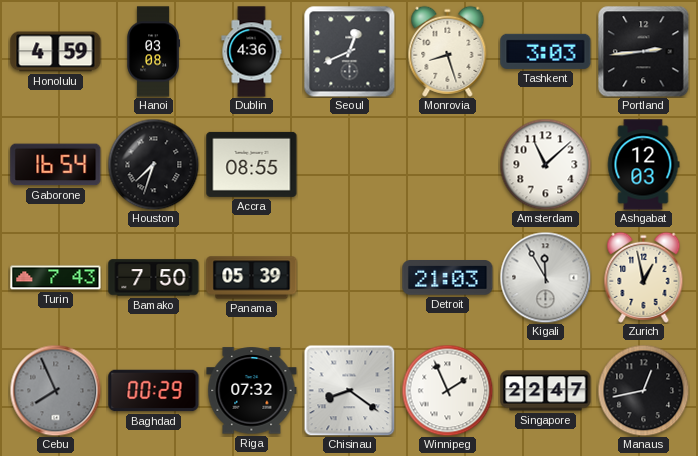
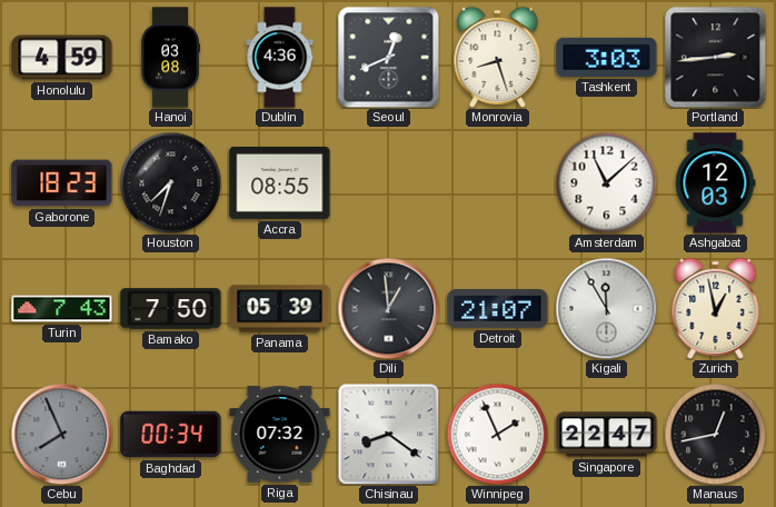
Gaborone: 16:54 -> 18:23 (62, 183)
Dili: none -> 12:59 (388, 308)
Detroit: 21:03 -> 21:07 (498, 309)
Baghdad: 00:29 -> 00:34 (171, 435)
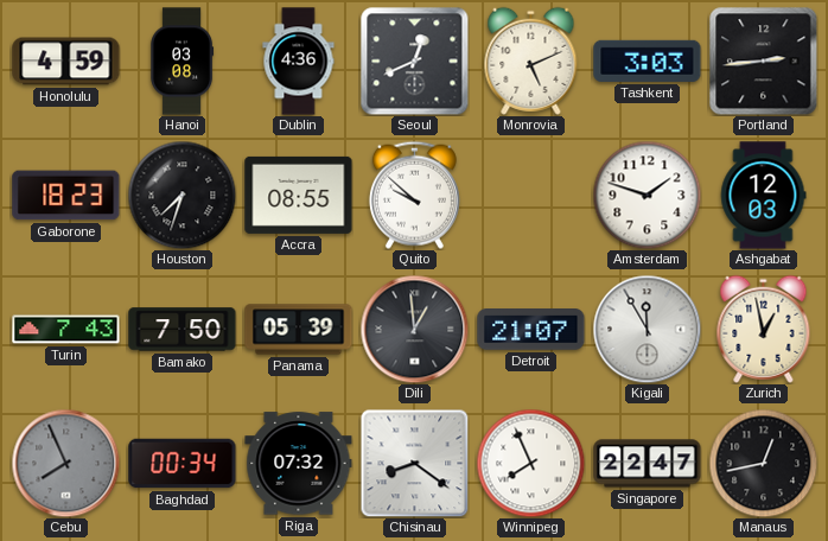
Monrovia: 8:27 -> 5:11 (531, 61)
Quito: none -> 9:52 (414, 195)
Amsterdam: 11:08 -> 1:48 (647, 195)
Winnipeg: 1:56 -> 7:56 (530, 463)
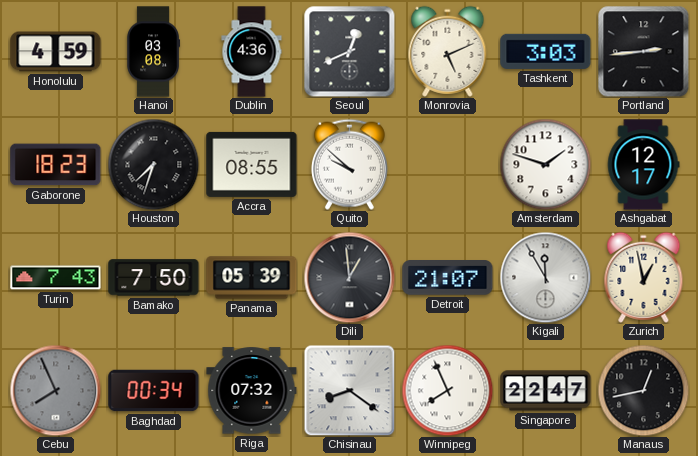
Ashgabat: 12:03 -> 12:17 (643, 165)
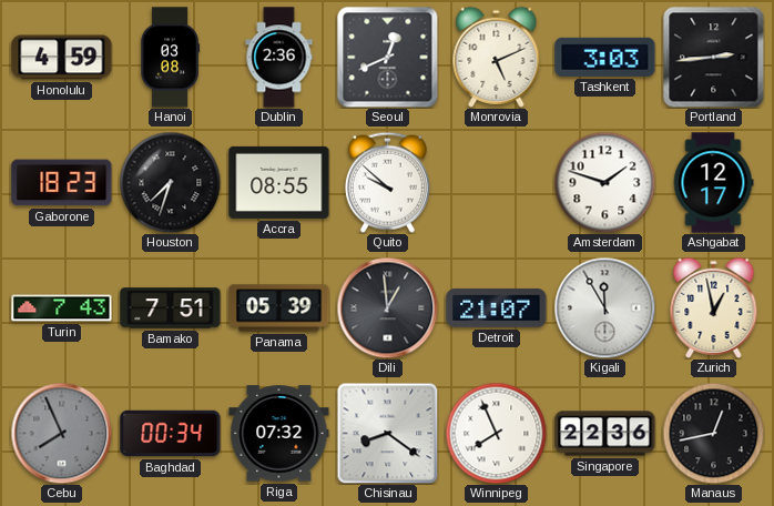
Dublin: 4:36 -> 2:36 (279, 58)
Bamako: 7:50 -> 7:51 (171, 308)
Singapore: 22:47 -> 22:36 (605, 434)
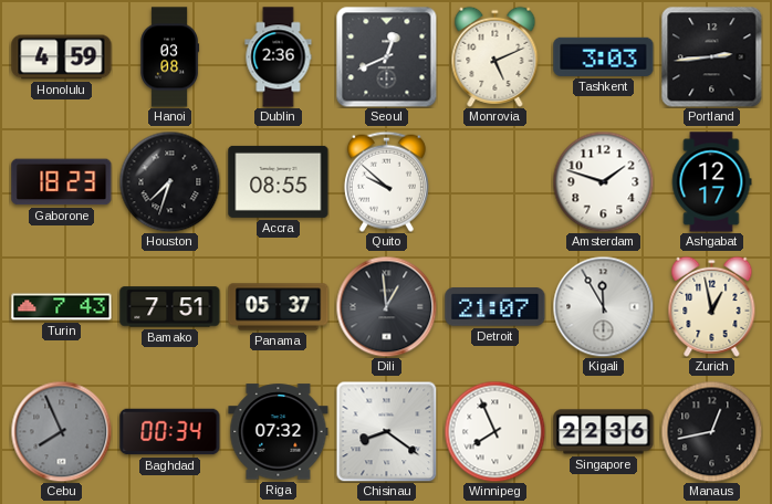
Panama: 05:39 -> 05:37 (279, 307)
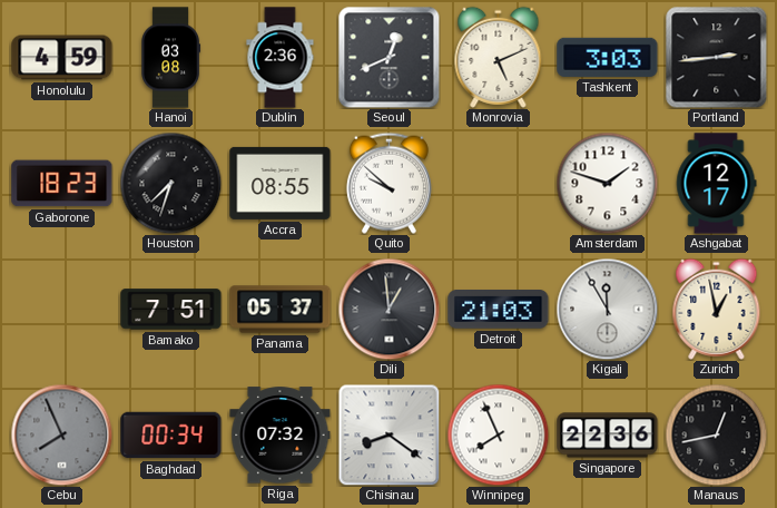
Turin: 7:43 -> none (62, 307)
Detroit: 21:07 -> 21:03 (499, 310)
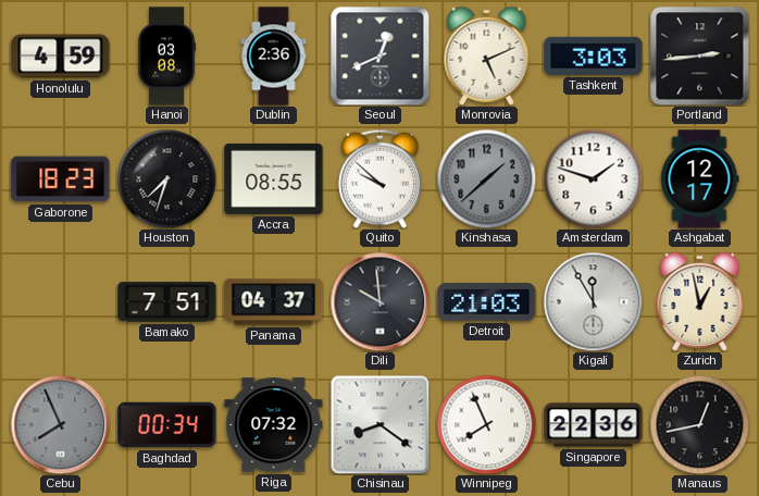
Kinshasa: none -> 1:38 (486, 178)
Panama: 05:37 -> 04:37 (274, 302)
Dili: 12:59 -> 9:59 (379, 301)
